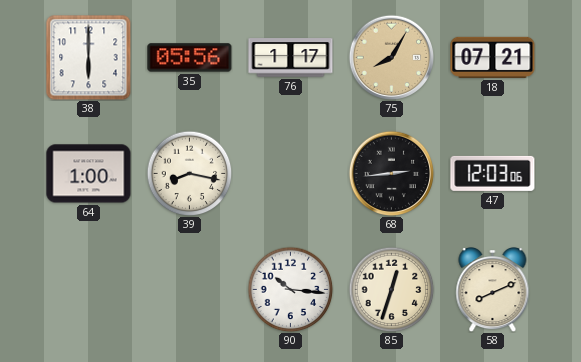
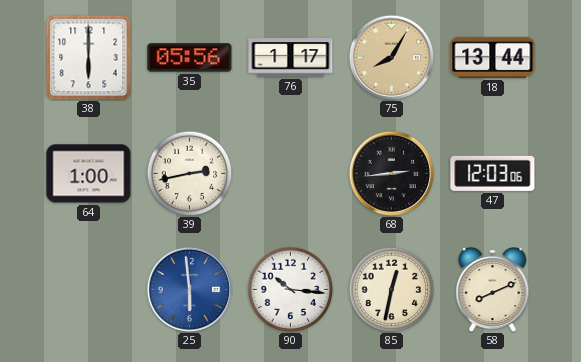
18: 07:21 -> 13:44 (493, 57)
39: 8:17 -> 2:43 (189, 173)
25: none -> 5:59 (189, 289)
85: 12:33 -> 12:32 (391, 289)
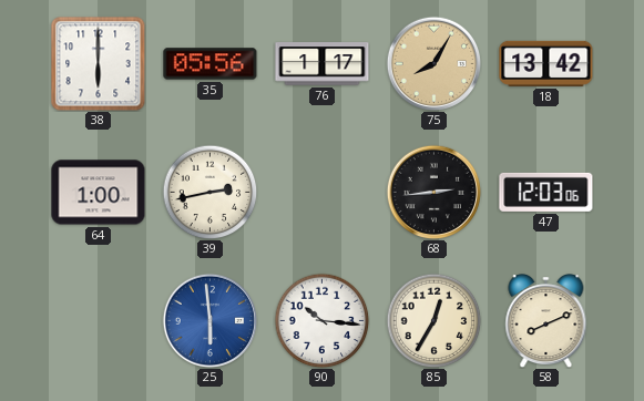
18: 13:44 -> 13:42 (546, 63)
85: 12:32 -> 12:35 (433, 320)
